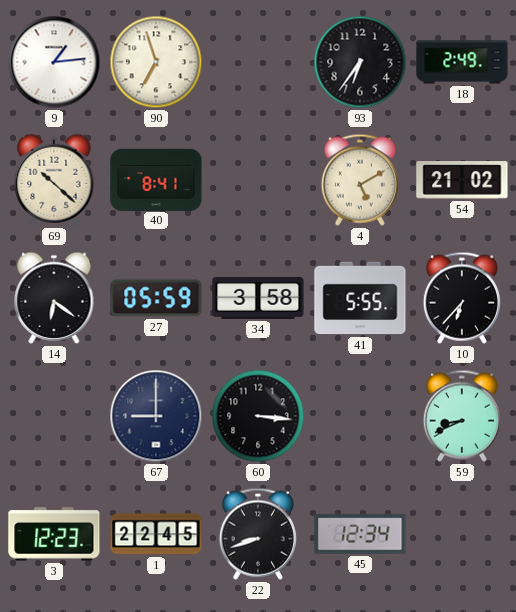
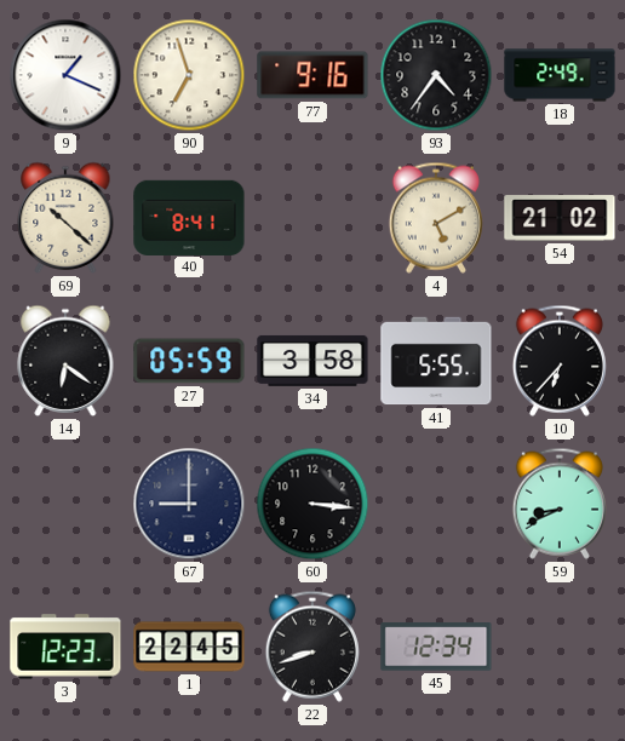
9: 1:14 -> 1:19 (65, 75)
77: none -> 9:16 (312, 75)
93: 6:36 -> 4:36 (436, 75)
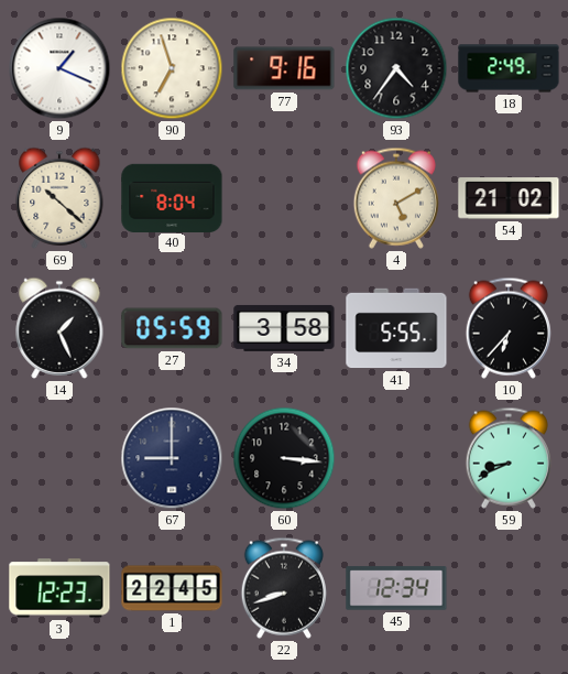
40: 8:41 -> 8:04 (172, 197)
14: 6:21 -> 1:26 (59, 328)
